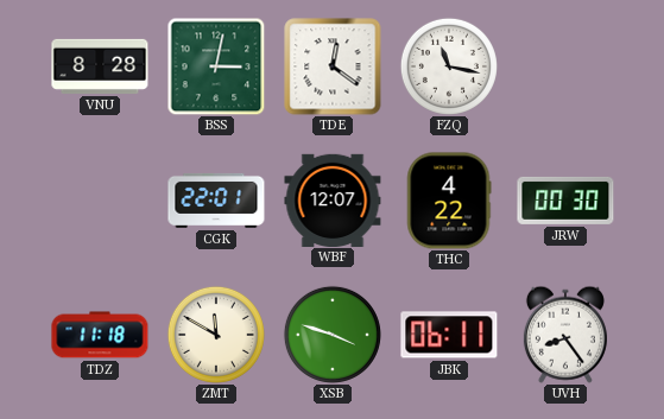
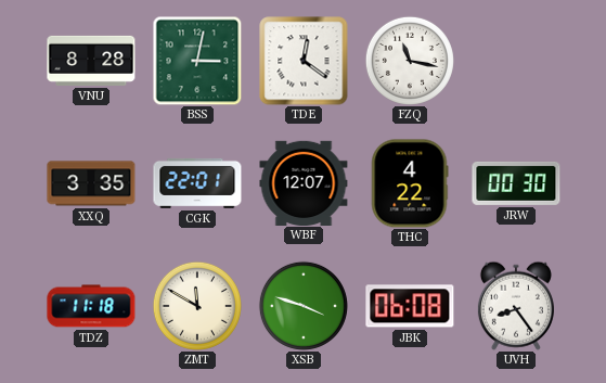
XXQ: none -> 3:35 (91, 183)
JBK: 06:11 -> 06:08 (410, 306)
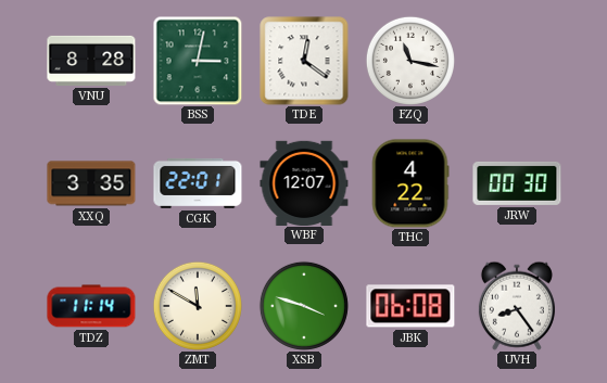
TDZ: 11:18 -> 11:14 (91, 306)
